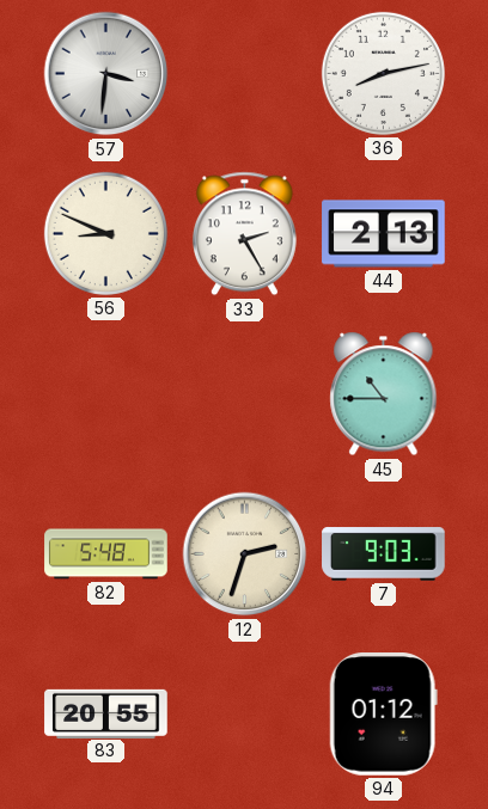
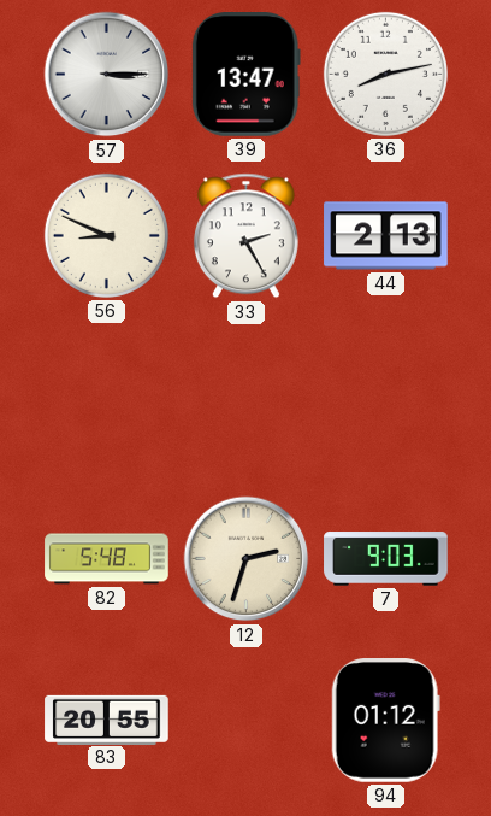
57: 3:31 -> 3:15 (107, 75)
39: none -> 13:47 (245, 75)
45: 10:45 -> none (384, 394)
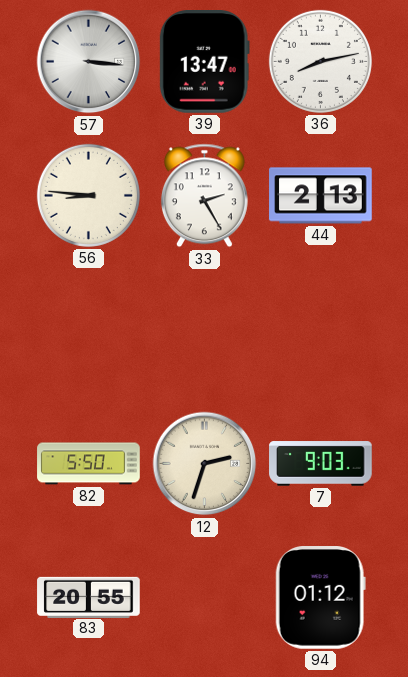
57: 3:15 -> 3:16 (89, 62)
56: 8:49 -> 8:46 (88, 195)
82: 5:48 -> 5:50 (89, 464)
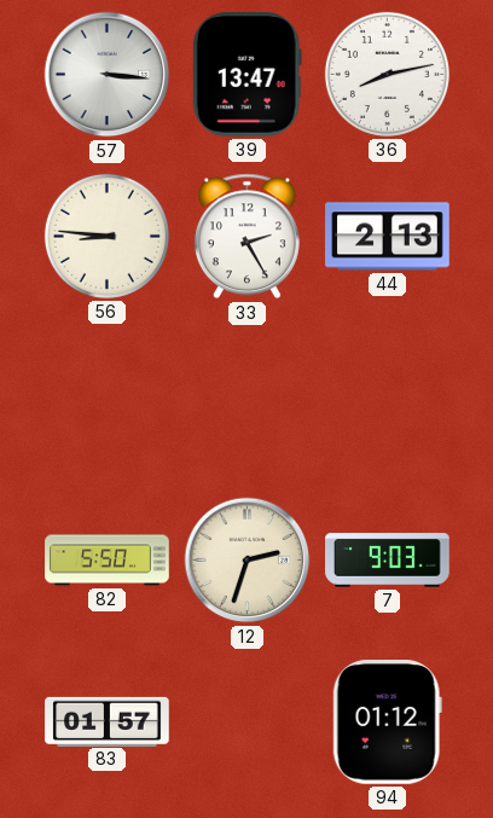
83: 20:55 -> 01:57 (108, 721)
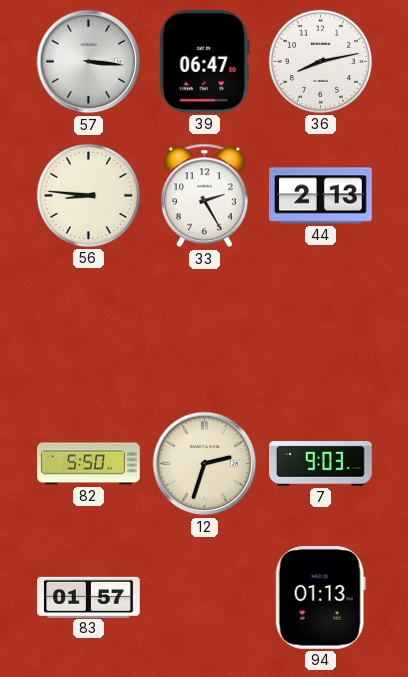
39: 13:47 -> 06:47 (204, 62)
94: 01:12 -> 01:13 (320, 598)
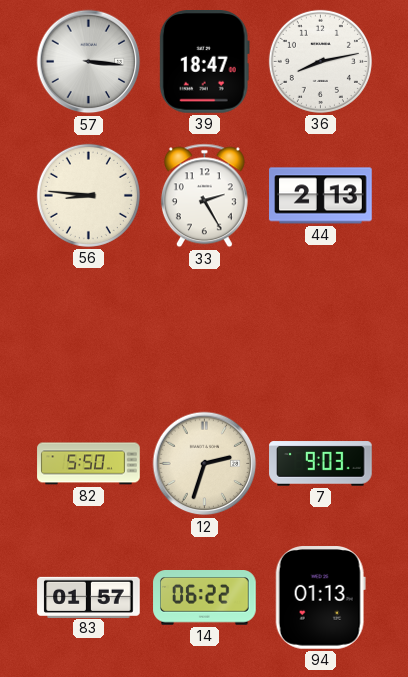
39: 06:47 -> 18:47 (204, 62)
14: none -> 06:22 (205, 598)
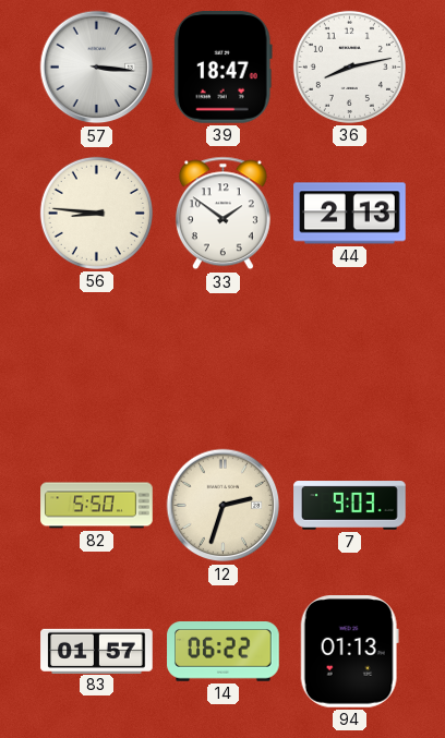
33: 2:25 -> 1:51 (222, 214)
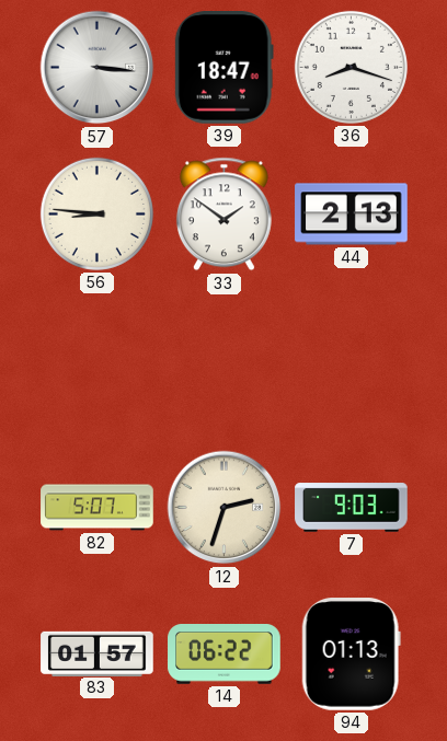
36: 8:13 -> 8:18 (351, 67)
82: 5:50 -> 5:07 (98, 508)
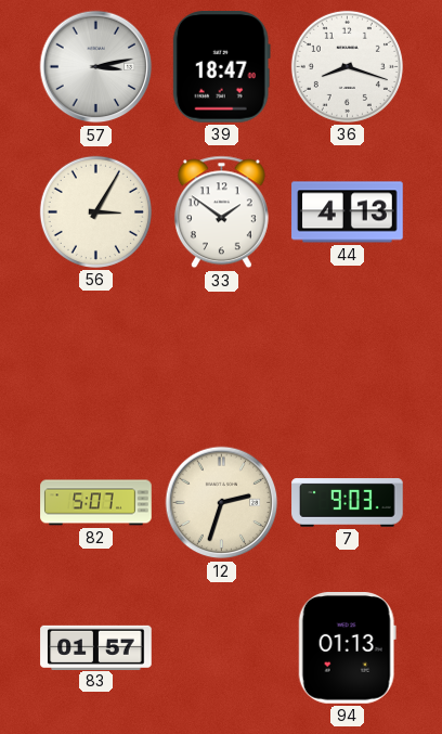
57: 3:16 -> 3:13 (96, 67)
56: 8:46 -> 3:05 (95, 211)
44: 2:13 -> 4:13 (348, 213)
14: 06:22 -> none (225, 655)
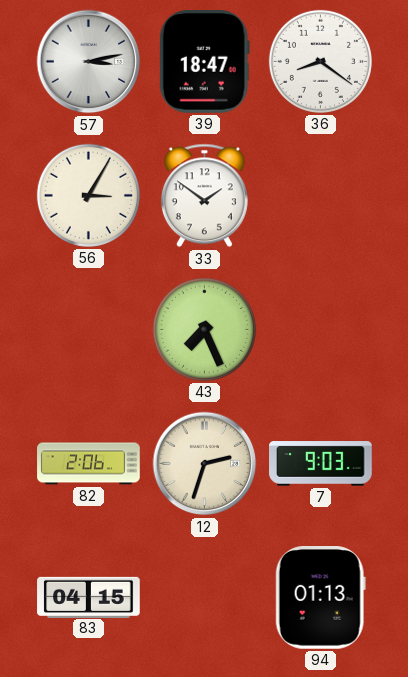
36: 8:18 -> 8:21 (320, 61)
44: 4:13 -> none (348, 213)
43: none -> 7:26 (204, 329)
82: 5:07 -> 2:06 (89, 464)
83: 01:57 -> 04:15 (89, 597)
